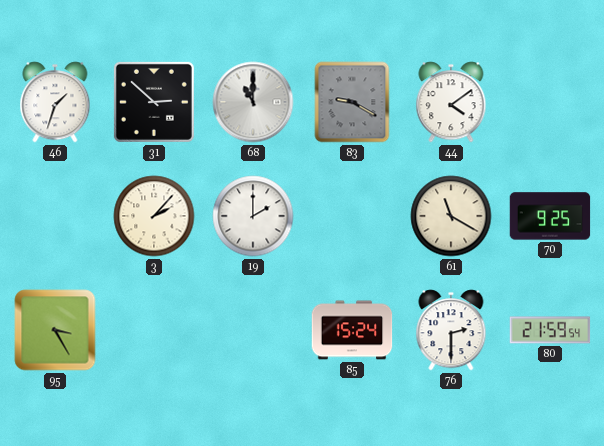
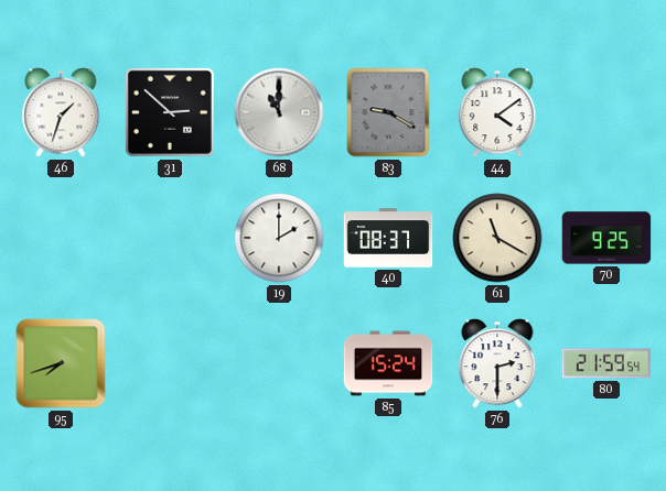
3: 2:07 -> none (154, 216)
40: none -> 08:37 (388, 238)
95: 3:25 -> 7:42 (61, 363)
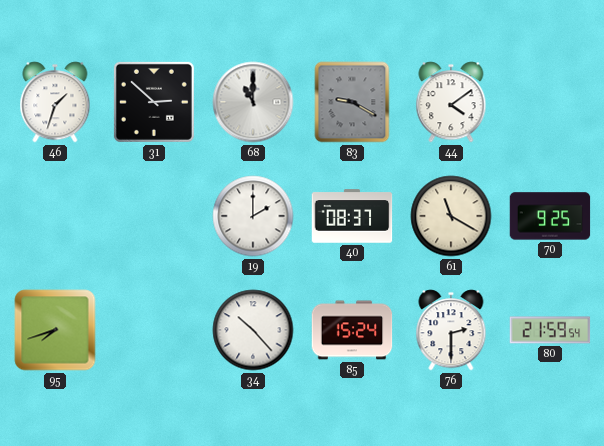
34: none -> 10:23 (253, 330)
